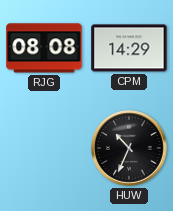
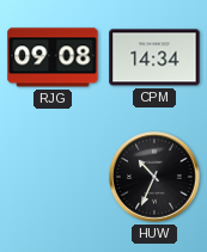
RJG: 08:08 -> 09:08 (53, 57)
CPM: 14:29 -> 14:34 (154, 57)
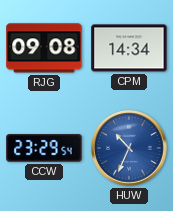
CCW: none -> 23:29 (44, 148)
HUW dial: black -> blue (130, 149)
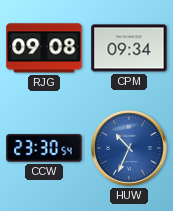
CPM: 14:34 -> 09:34 (129, 48)
CCW: 23:29 -> 23:30 (44, 148)
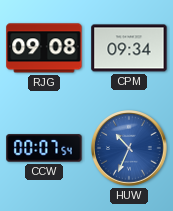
CCW: 23:30 -> 00:07 (44, 148)
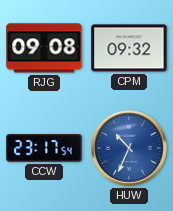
CPM: 09:34 -> 09:32 (129, 48)
CCW: 00:07 -> 23:17 (44, 148)
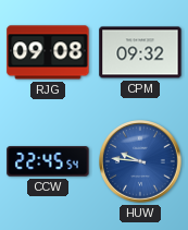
CCW: 23:17 -> 22:45 (48, 161)
HUW: 10:34 -> 9:46 (141, 162)
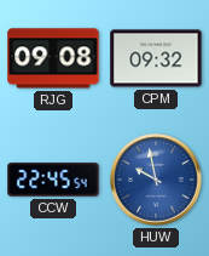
HUW: 9:46 -> 9:58 (157, 181)
